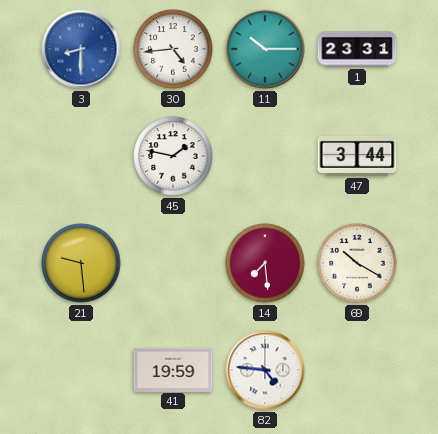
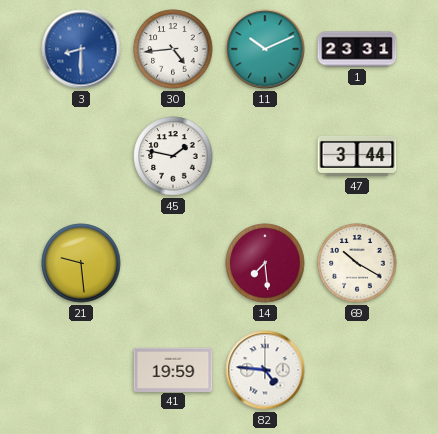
11: 10:15 -> 10:11 (265, 49)
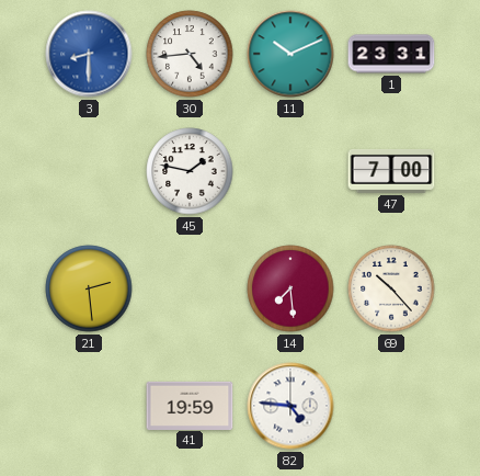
47: 3:44 -> 7:00 (391, 171)
21: 9:29 -> 2:29 (89, 288)
69: 10:20 -> 10:23 (391, 288)
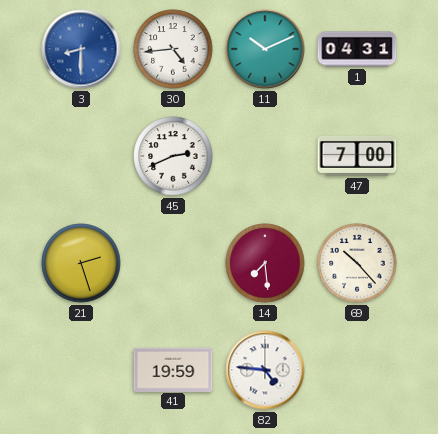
1: 23:31 -> 04:31 (357, 49)
45: 1:47 -> 2:41 (173, 156)
21: 2:29 -> 2:27 (81, 263)
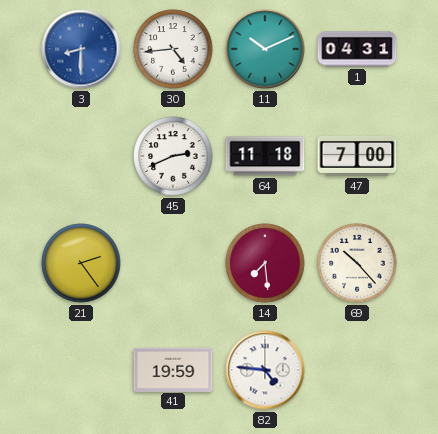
64: none -> 11:18 (265, 156)
21: 2:27 -> 2:24 (81, 263)
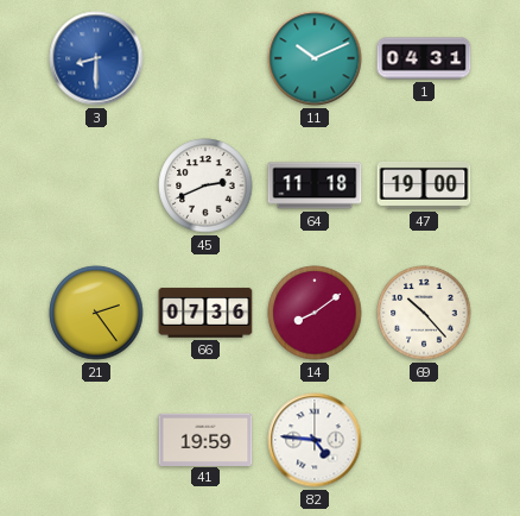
30: 4:44 -> none (173, 49)
47: 7:00 -> 19:00 (424, 185)
66: none -> 07:36 (205, 313)
14: 7:29 -> 8:09 (315, 313)
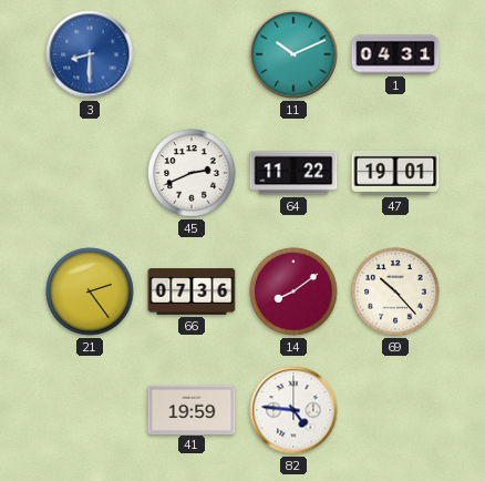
64: 11:18 -> 11:22 (293, 173)
47: 19:00 -> 19:01 (395, 173)
